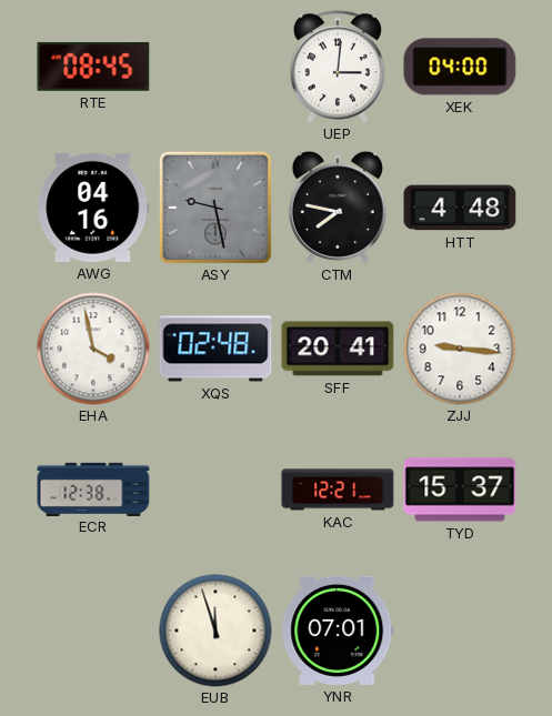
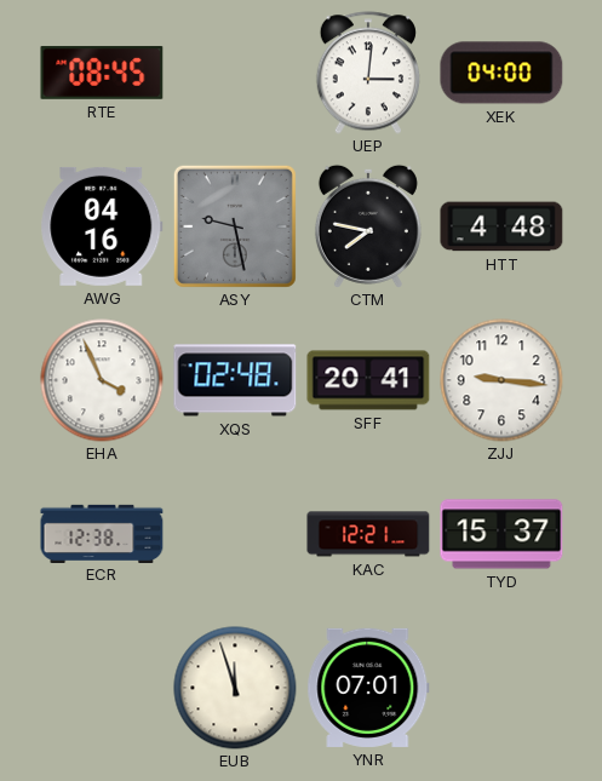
EHA: 3:58 -> 3:56 (102, 380)
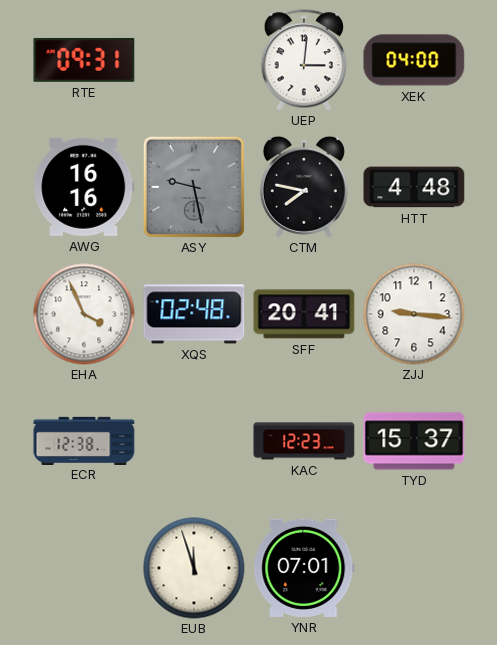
RTE: 08:45 -> 09:31 (84, 60)
AWG: 04:16 -> 16:16 (84, 187)
KAC: 12:21 -> 12:23 (304, 441)
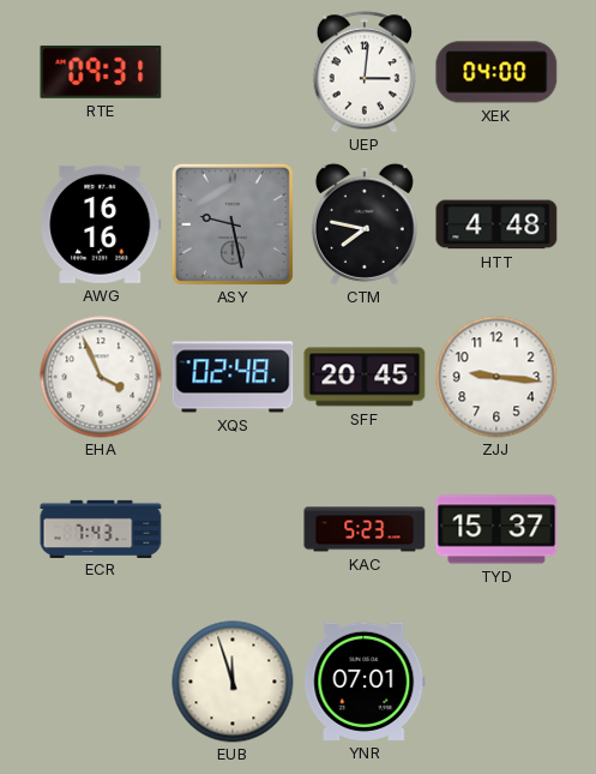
SFF: 20:41 -> 20:45 (365, 377)
ECR: 12:38 -> 7:43 (101, 528)
KAC: 12:23 -> 5:23 (365, 529)
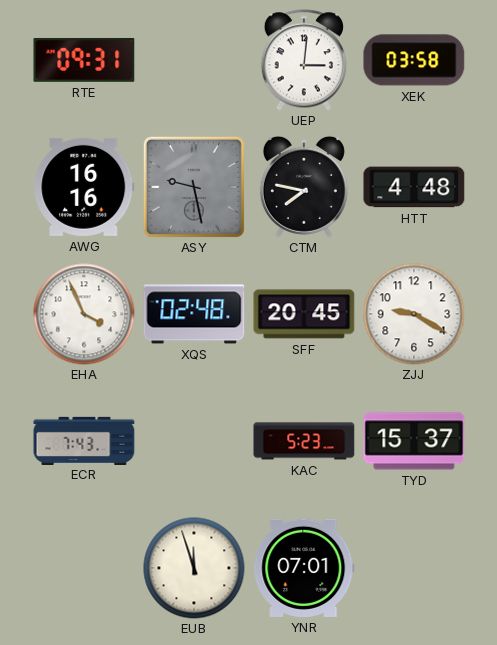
XEK: 04:00 -> 03:58 (414, 60)
ZJJ: 9:16 -> 9:20 (414, 314)
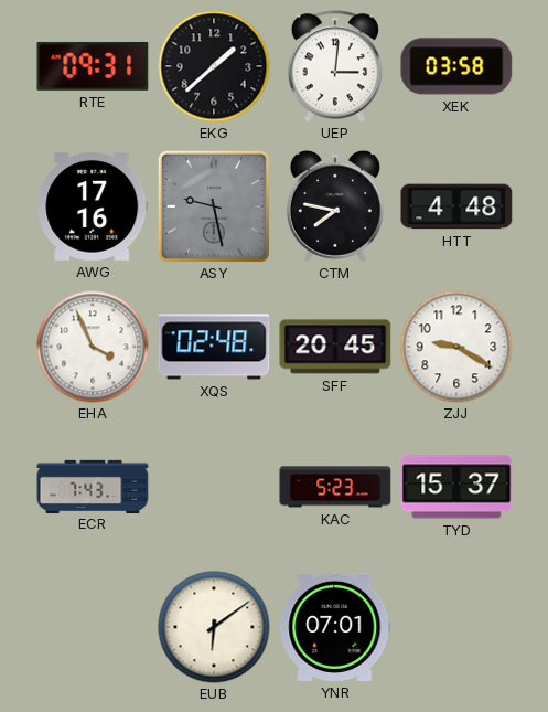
EKG: none -> 1:38 (214, 66)
AWG: 16:16 -> 17:16 (93, 206)
EUB: 11:57 -> 6:09 (214, 627)
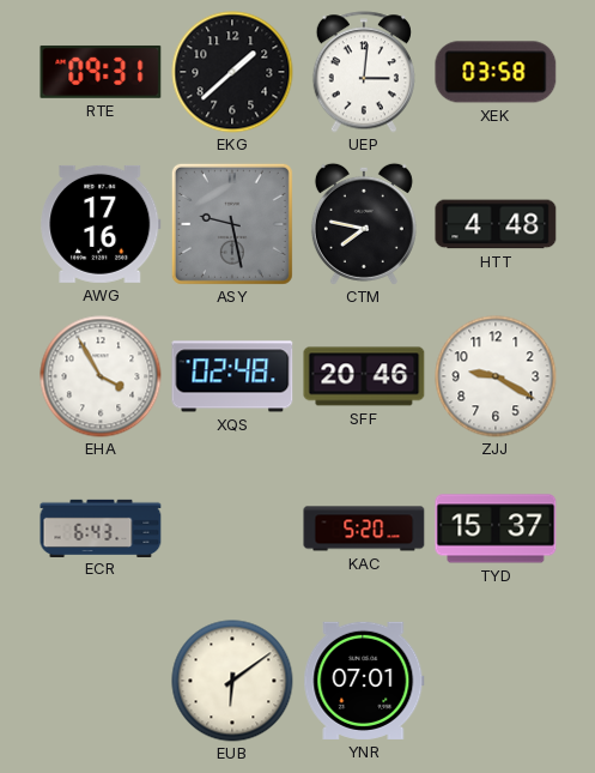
EHA: 3:56 -> 3:55 (101, 376)
SFF: 20:45 -> 20:46 (364, 376)
ECR: 7:43 -> 6:43 (101, 527)
KAC: 5:23 -> 5:20 (364, 529)
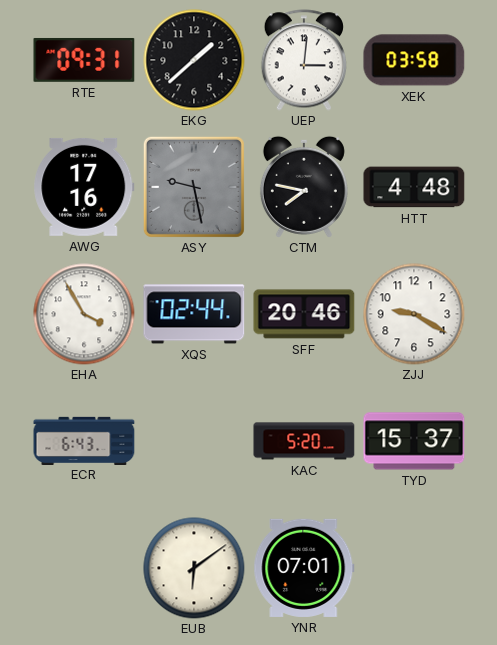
XQS: 02:48 -> 02:44 (194, 314)
